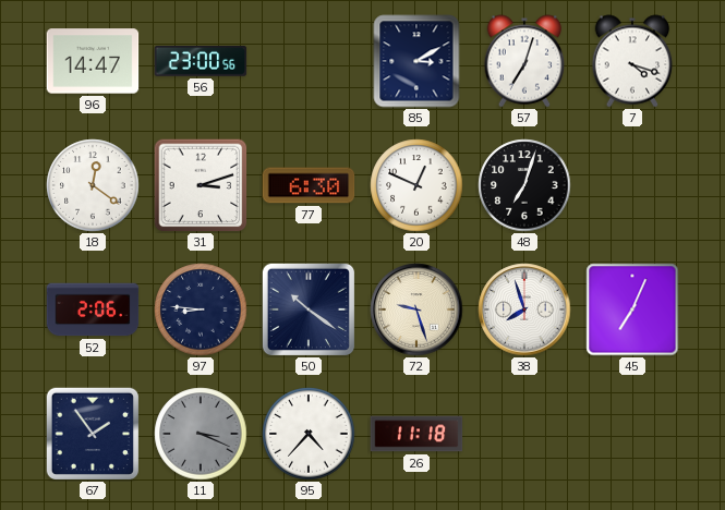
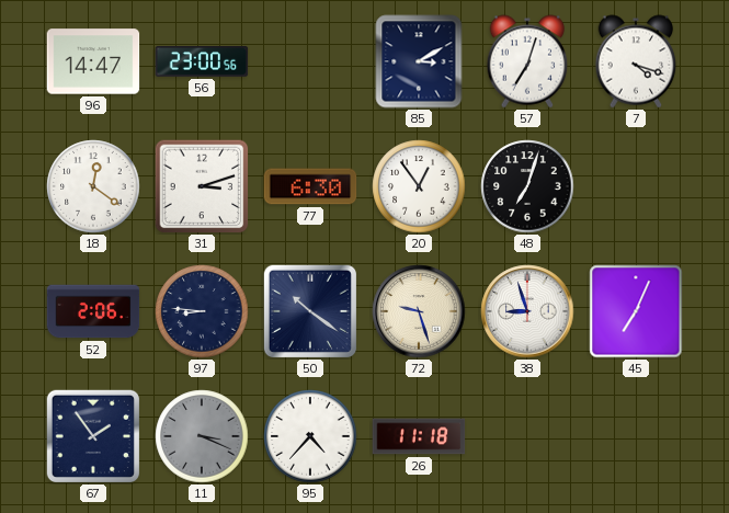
20: 12:49 -> 12:54 (419, 186)
38: 7:57 -> 8:57 (527, 311)
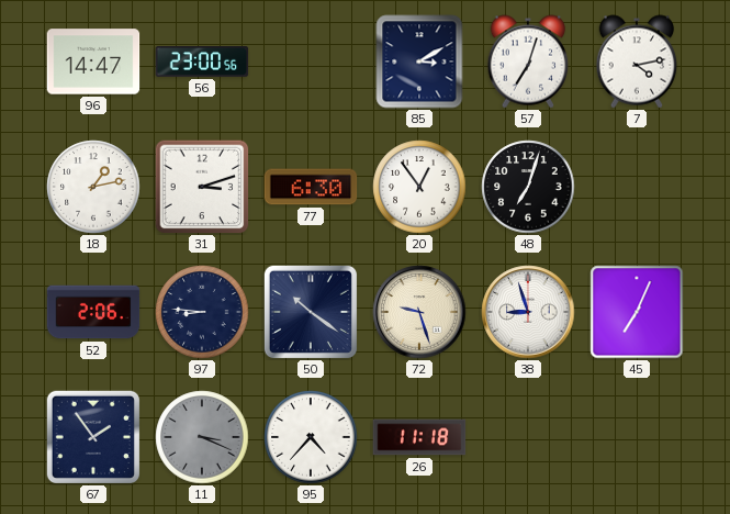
7: 4:18 -> 4:13 (637, 62)
18: 12:21 -> 1:13 (93, 187)
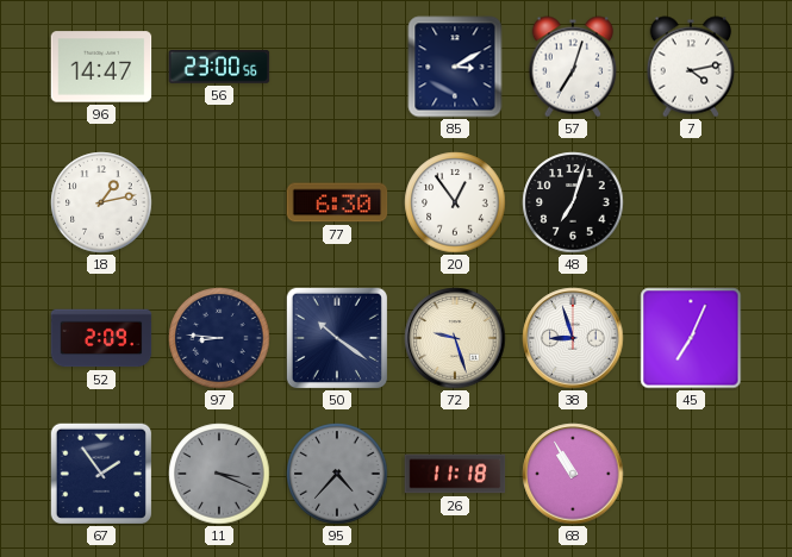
31: 3:12 -> none (202, 187)
52: 2:06 -> 2:09 (101, 338)
95 dial: white -> grey (337, 474)
68: none -> 10:55 (573, 474)
